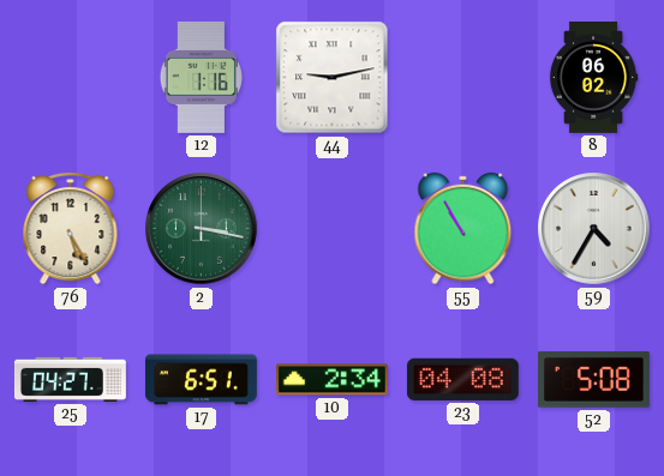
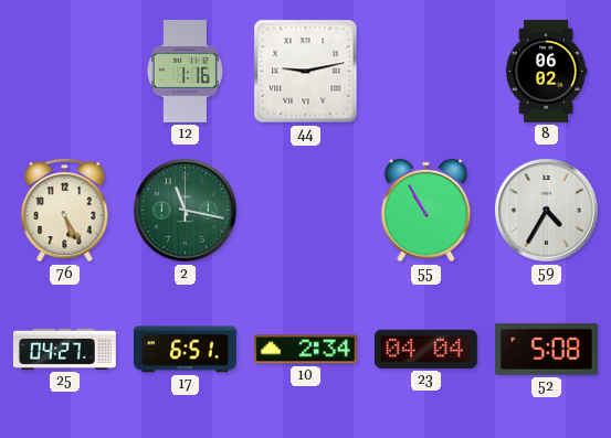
2: 3:17 -> 11:17 (186, 211)
23: 04:08 -> 04:04 (425, 349)
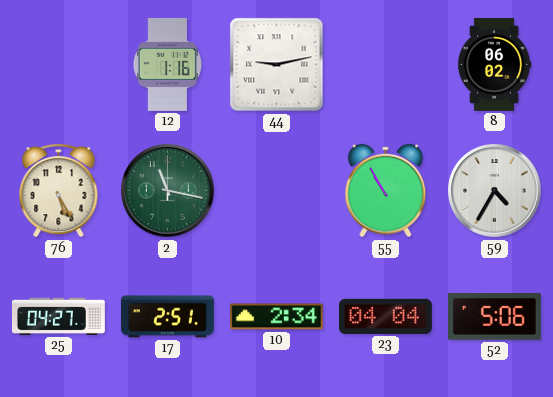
17: 6:51 -> 2:51 (167, 317)
52: 5:08 -> 5:06 (494, 317)
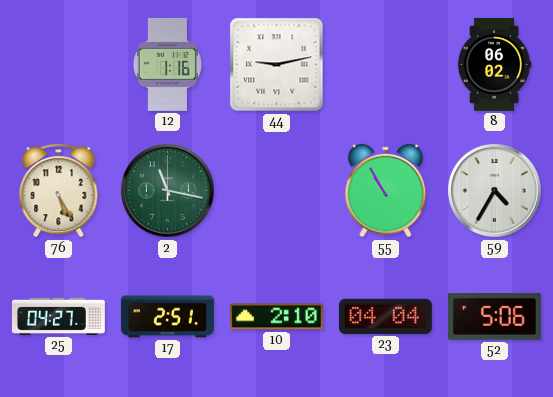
10: 2:34 -> 2:10 (276, 317)
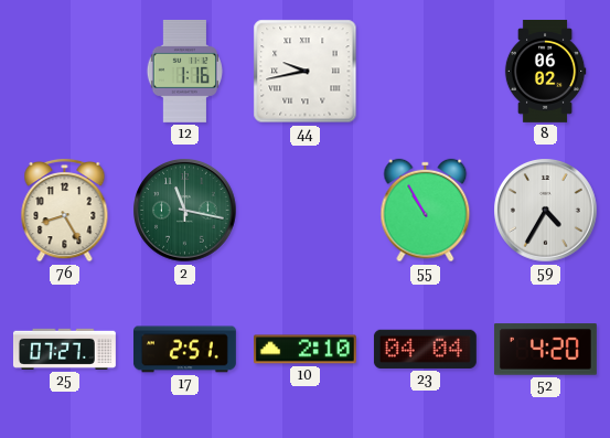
44: 9:13 -> 9:43 (306, 72)
76: 5:25 -> 8:25 (65, 210)
25: 04:27 -> 07:27 (64, 349)
52: 5:06 -> 4:20 (545, 350)
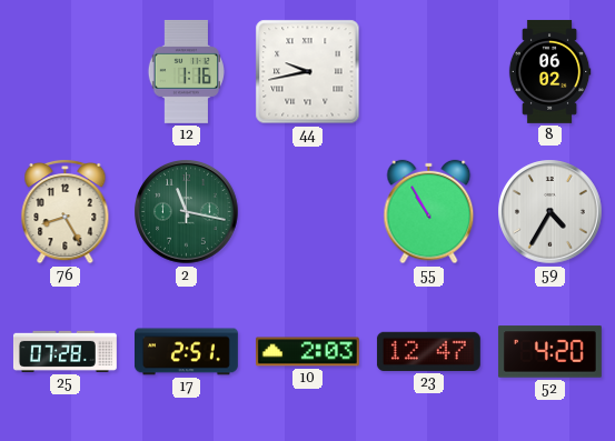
25: 07:27 -> 07:28 (65, 351)
10: 2:10 -> 2:03 (307, 352)
23: 04:04 -> 12:47 (428, 351)
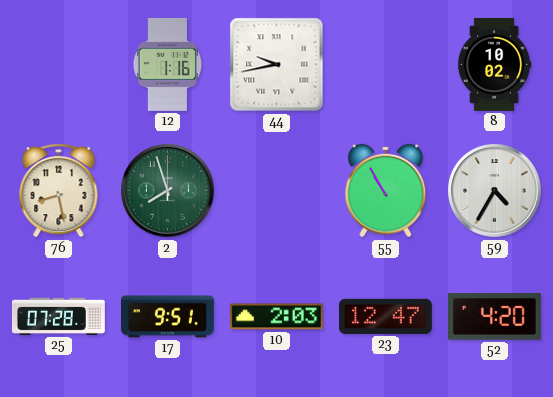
8: 06:02 -> 10:02 (494, 64)
76: 8:25 -> 8:28 (59, 190)
2: 11:17 -> 7:57 (168, 191)
17: 2:51 -> 9:51 (167, 317)
